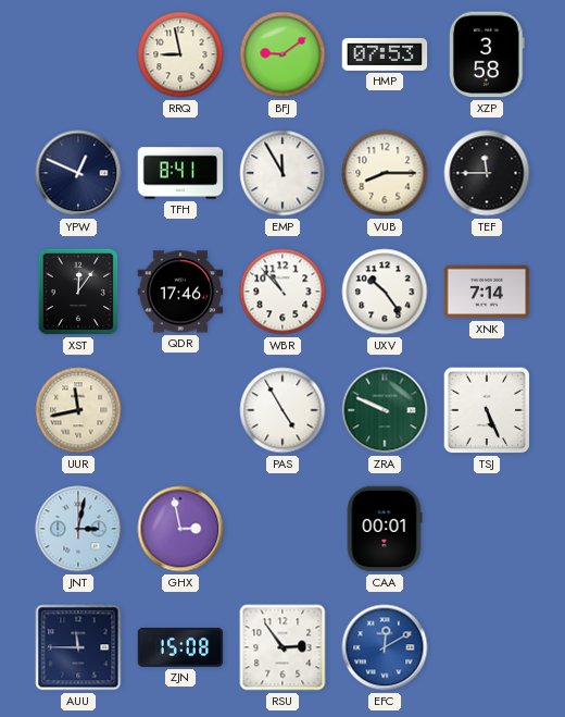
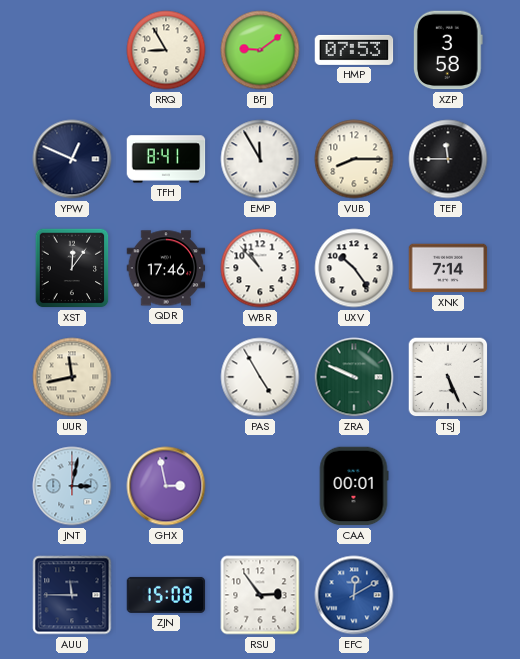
RRQ: 8:58 -> 8:55 (166, 50)
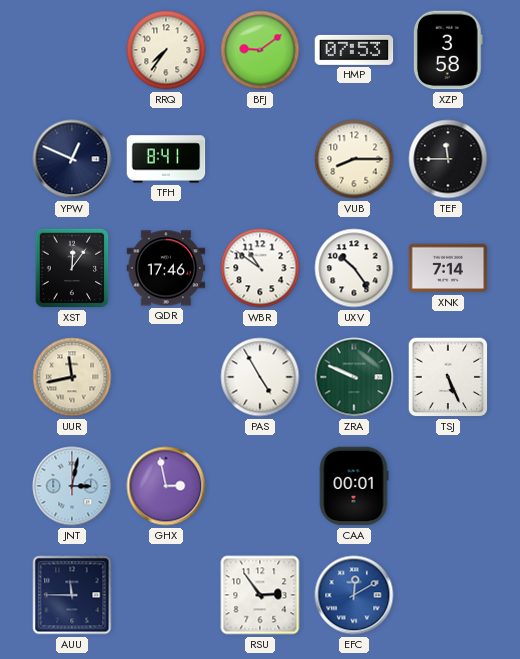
RRQ: 8:55 -> 7:36 (166, 50)
EMP: 11:55 -> none (260, 159)
WBR: 10:53 -> 10:51 (260, 268)
ZJN: 15:08 -> none (166, 595)
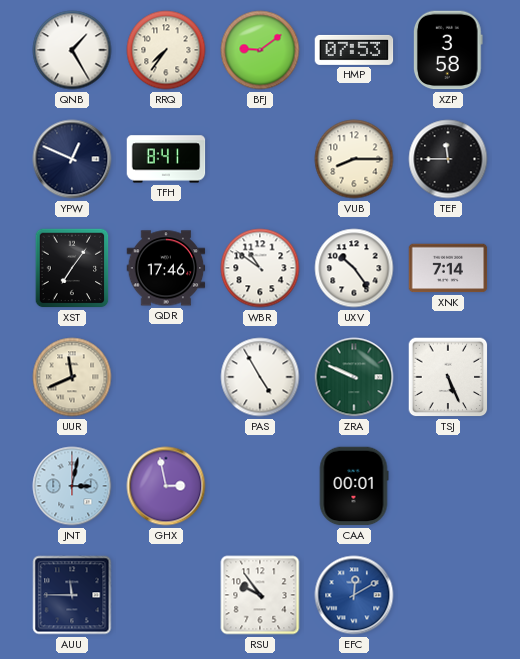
QNB: none -> 1:25 (72, 50)
XST: 12:06 -> 7:06 (72, 268)
UUR: 11:43 -> 11:41 (72, 377)
RSU: 2:54 -> 9:54 (260, 595)
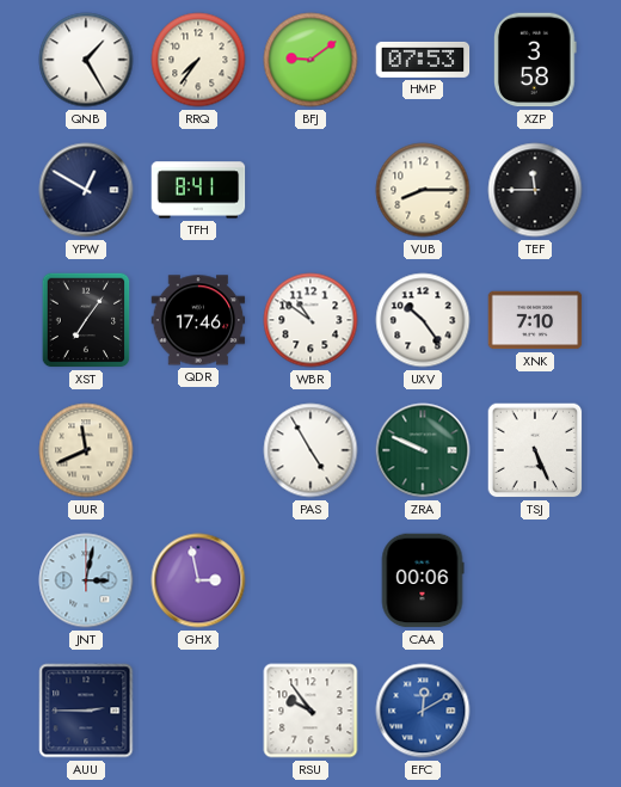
YPW: 12:49 -> 12:50 (86, 190)
XNK: 7:14 -> 7:10 (535, 320)
CAA: 00:01 -> 00:06 (423, 580)
AUU: 11:45 -> 2:45 (86, 711)
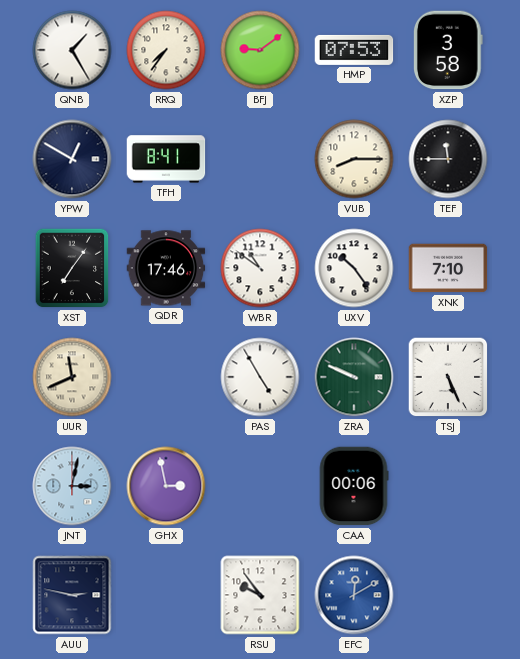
AUU: 2:45 -> 2:47 (72, 595)
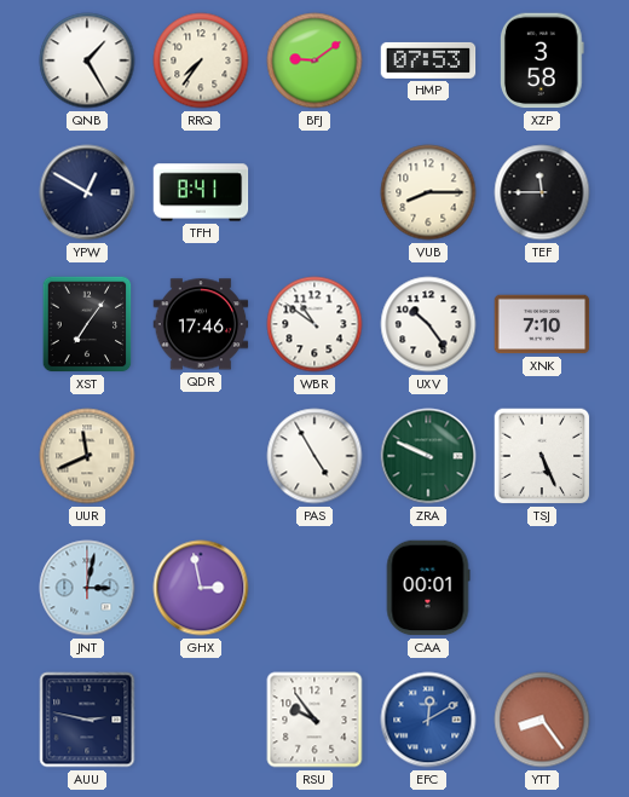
CAA: 00:06 -> 00:01 (428, 588)
YTT: none -> 8:24 (542, 720)
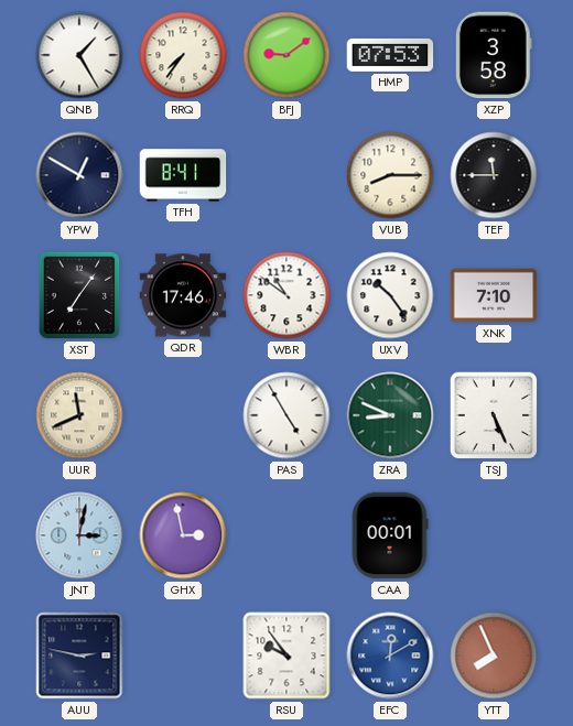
ZRA: 9:49 -> 8:49 (390, 415)
YTT: 8:24 -> 7:56 (494, 655)
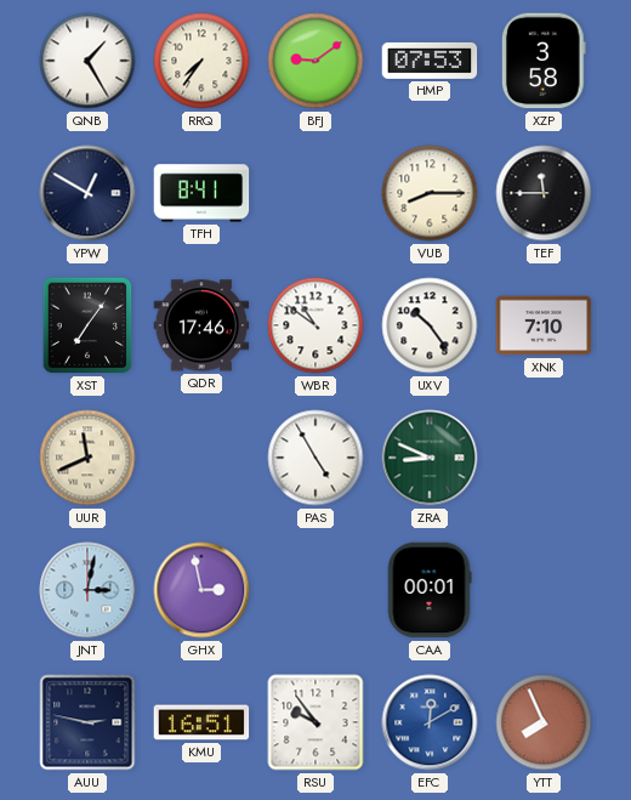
TSJ: 5:26 -> none (494, 415)
KMU: none -> 16:51 (201, 722)
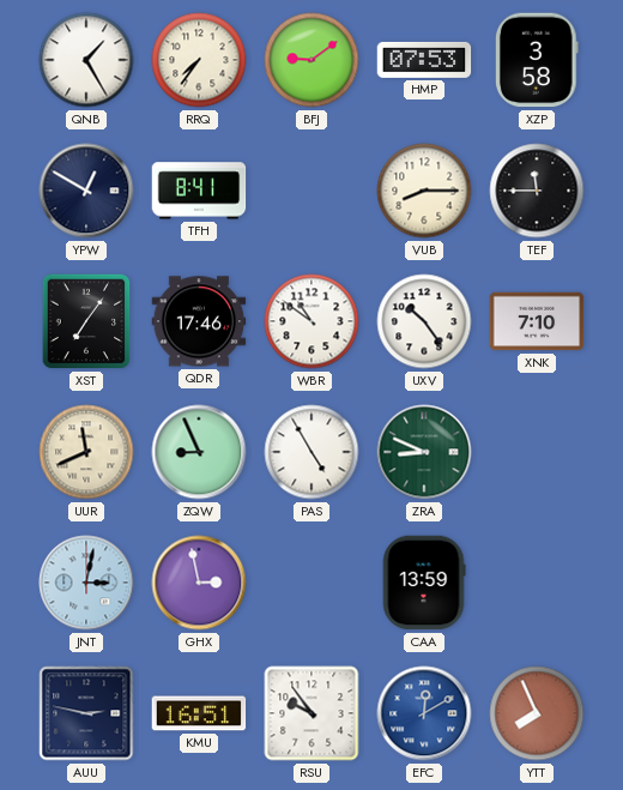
ZQW: none -> 8:56 (199, 452)
CAA: 00:01 -> 13:59 (424, 583)
